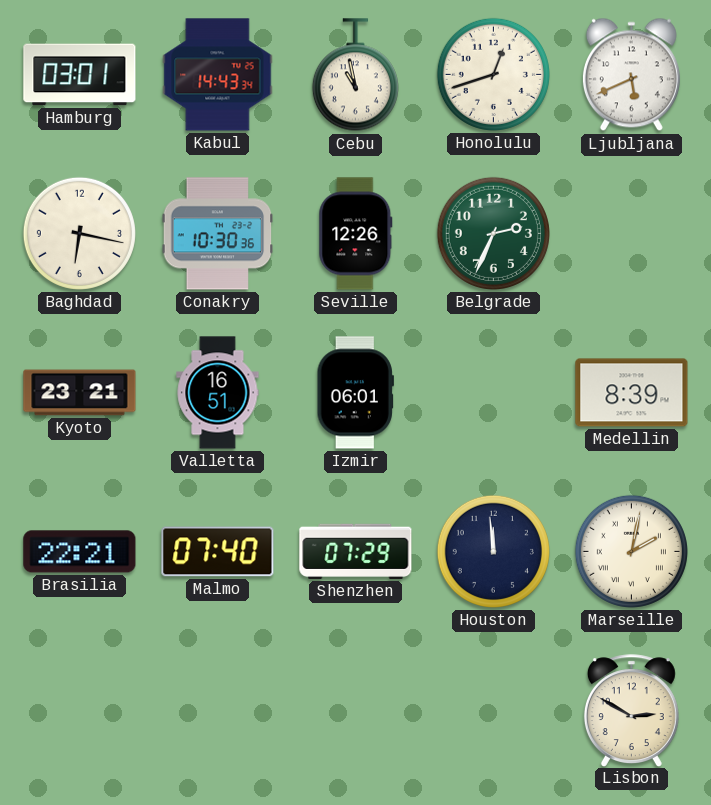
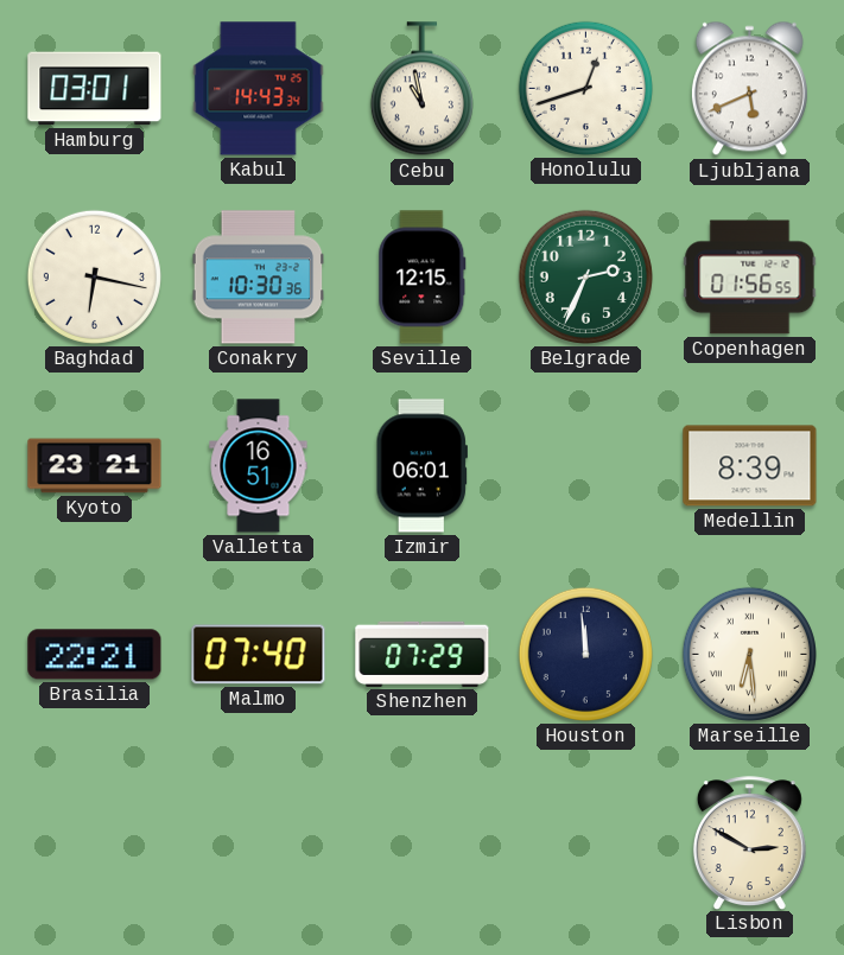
Seville: 12:26 -> 12:15 (423, 278)
Copenhagen: none -> 01:56 (750, 278)
Marseille: 2:02 -> 6:29 (749, 654)
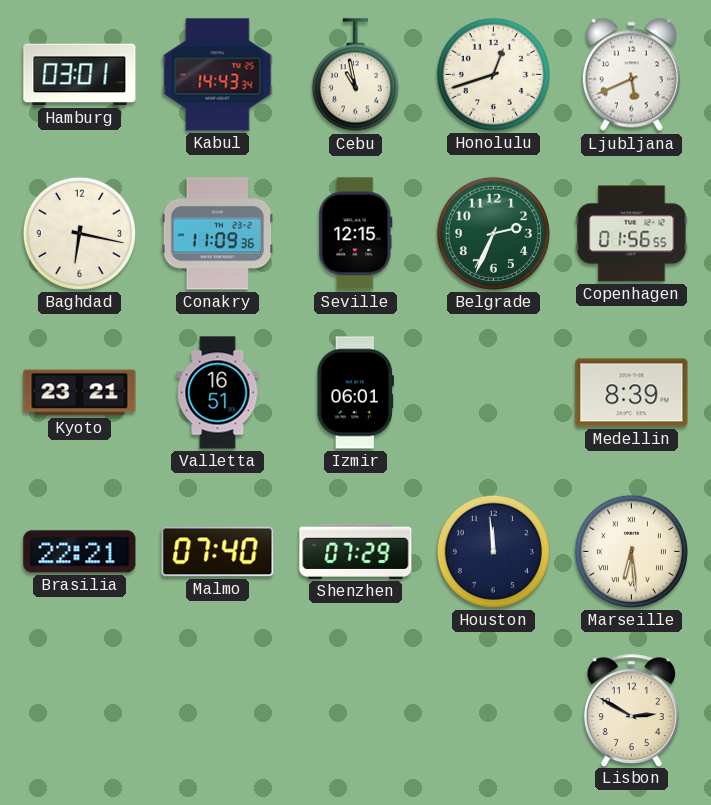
Conakry: 10:30 -> 11:09 (218, 234)
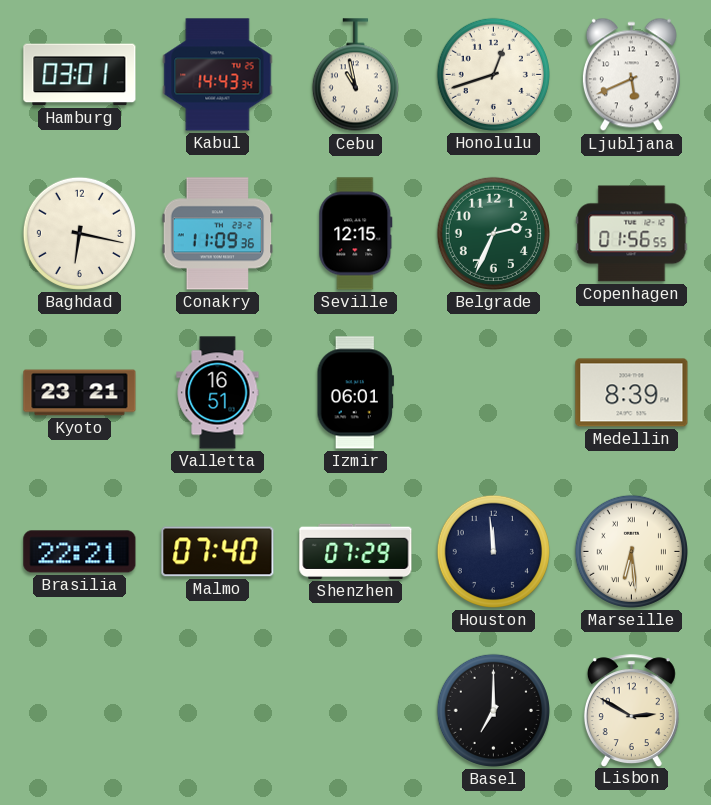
Basel: none -> 7:00 (493, 710)
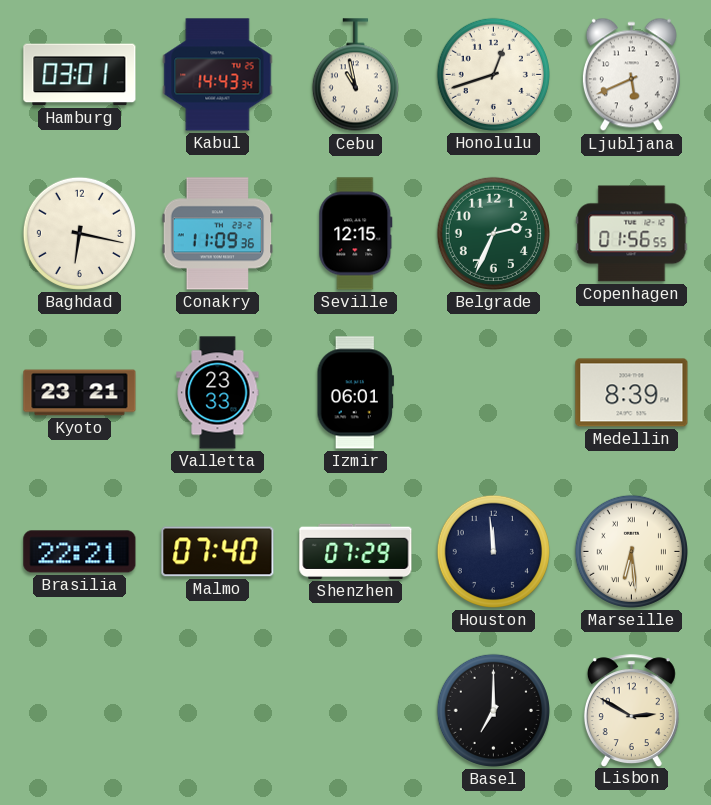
Valletta: 16:51 -> 23:33 (218, 393)
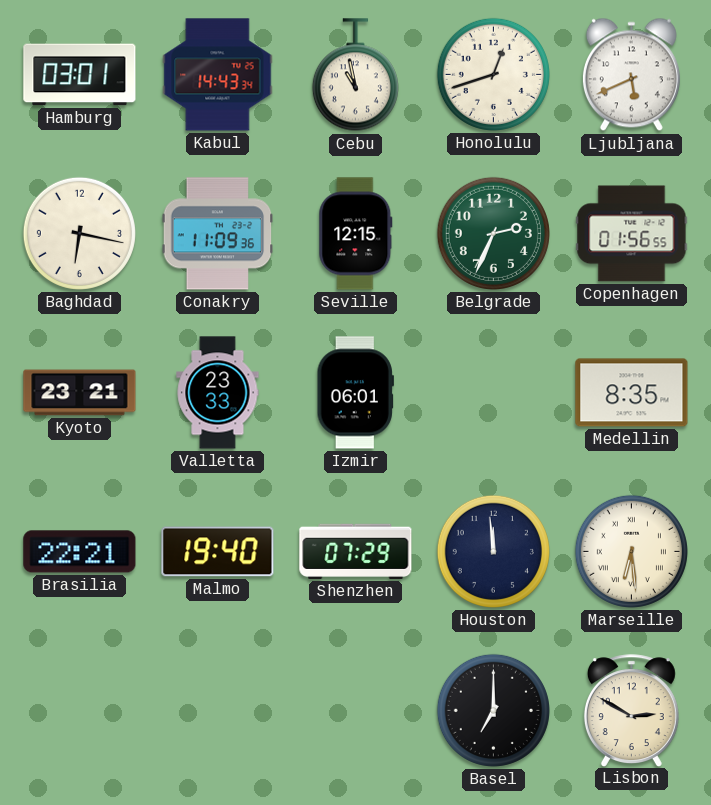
Medellin: 8:39 -> 8:35 (632, 393)
Malmo: 07:40 -> 19:40 (218, 552)
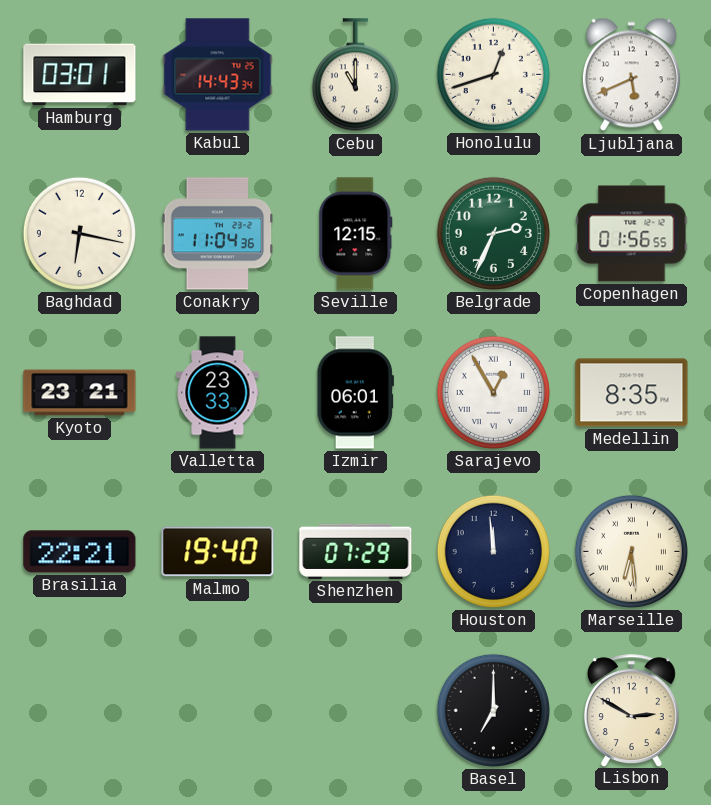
Cebu: 10:58 -> 11:00 (355, 75)
Conakry: 11:09 -> 11:04 (218, 234)
Sarajevo: none -> 12:55 (493, 392)
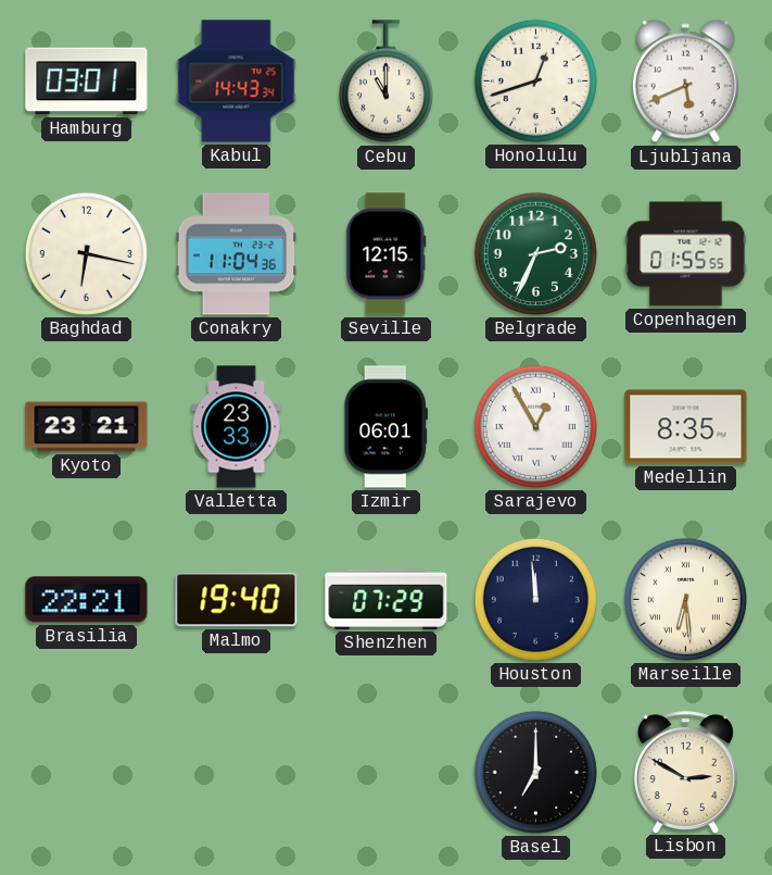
Copenhagen: 01:56 -> 01:55 (686, 254)
